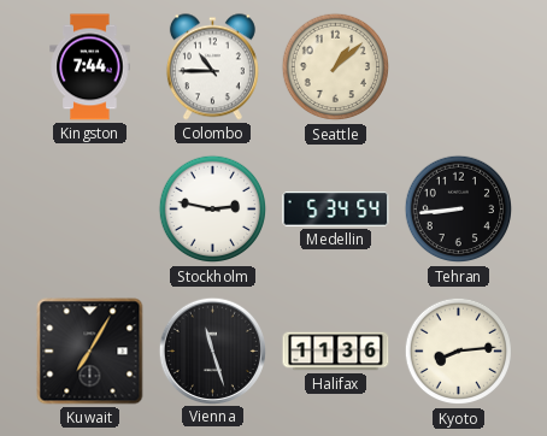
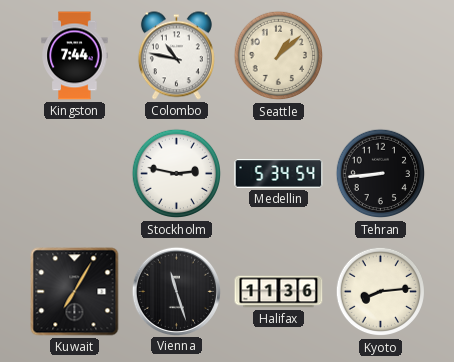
Colombo: 10:45 -> 10:47 (176, 56)
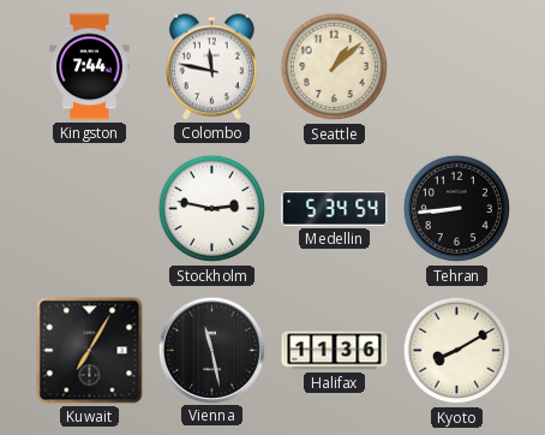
Colombo: 10:47 -> 11:47 (211, 67)
Vienna: 11:27 -> 11:28 (211, 350)
Kyoto: 8:14 -> 8:10 (457, 351)
